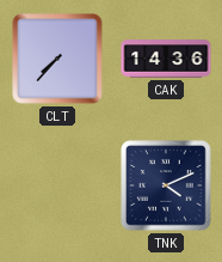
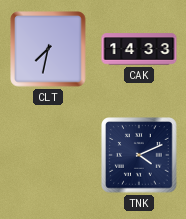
CLT: 7:37 -> 7:32 (48, 49)
CAK: 14:36 -> 14:33 (139, 49)
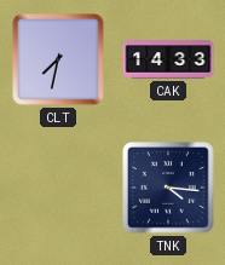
TNK: 4:11 -> 4:16 (168, 188)
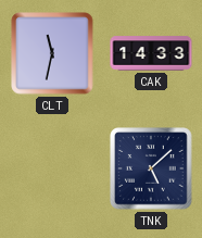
CLT: 7:32 -> 11:32 (52, 53)
TNK: 4:16 -> 5:08 (151, 168)
